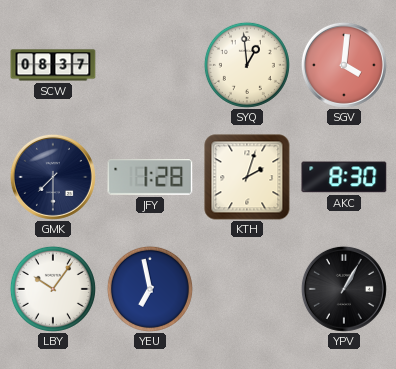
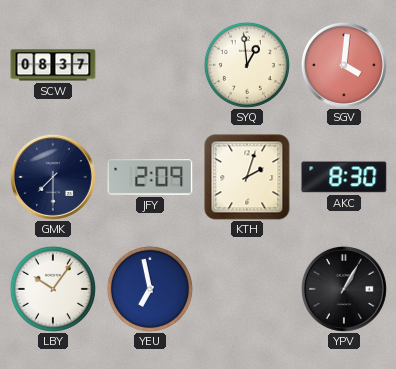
JFY: 1:28 -> 2:09 (150, 178)
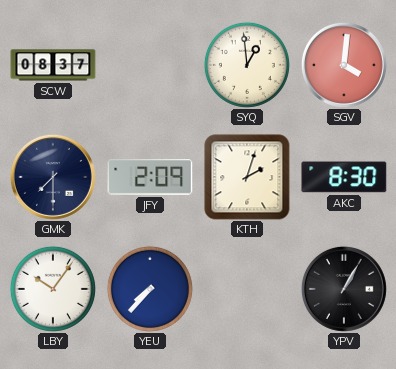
YEU: 6:58 -> 7:37 (150, 289)
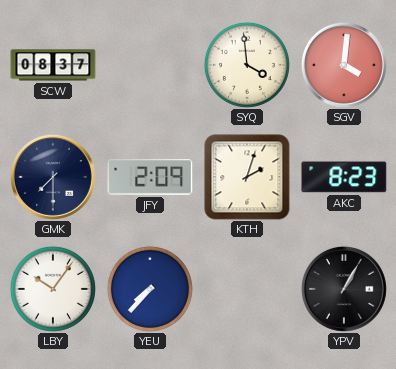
SYQ: 12:59 -> 3:59 (247, 65)
AKC: 8:30 -> 8:23 (344, 177)
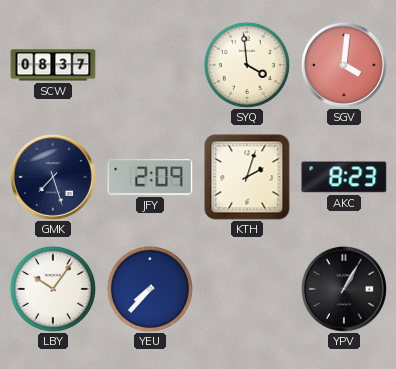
GMK: 7:30 -> 7:27 (53, 177)
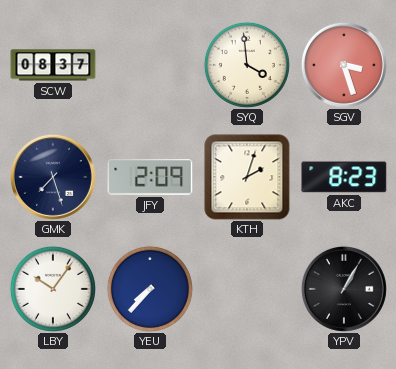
SGV: 4:01 -> 3:27 (344, 65)
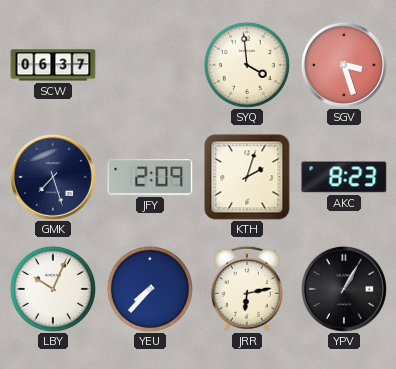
SCW: 08:37 -> 06:37 (53, 65)
LBY: 10:06 -> 10:04 (53, 289)
JRR: none -> 6:13 (247, 289)
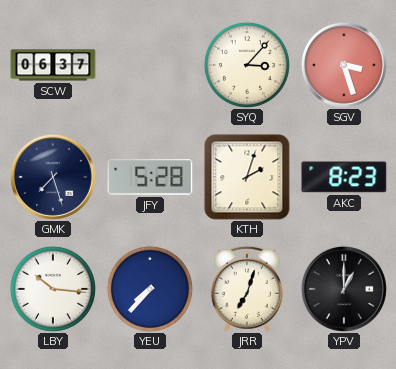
SYQ: 3:59 -> 3:07 (247, 65)
JFY: 2:09 -> 5:28 (150, 178)
LBY: 10:04 -> 10:16 (53, 289)
JRR: 6:13 -> 7:03 (247, 289)
YPV: 1:05 -> 1:00 (344, 289)
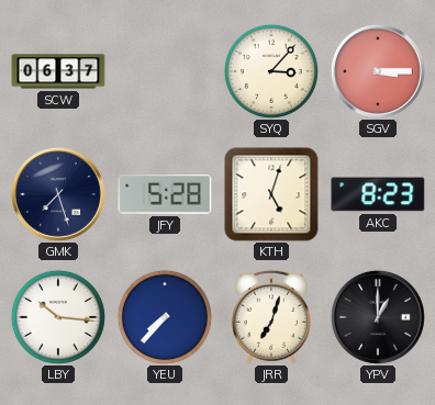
SGV: 3:27 -> 3:15 (378, 71)
KTH: 2:03 -> 5:03 (271, 194)
